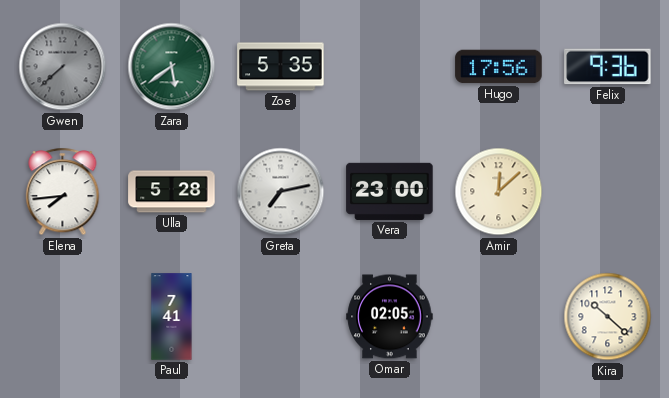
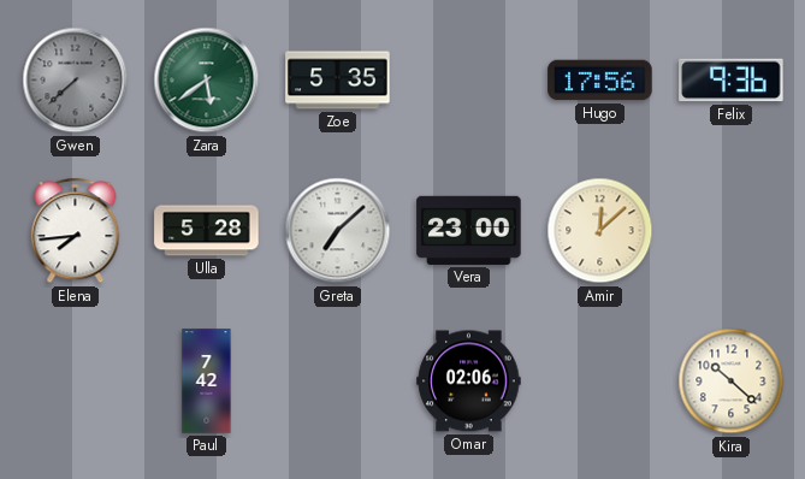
Greta: 7:13 -> 7:08 (338, 231)
Paul: 7:41 -> 7:42 (207, 382)
Omar: 02:05 -> 02:06 (469, 382)
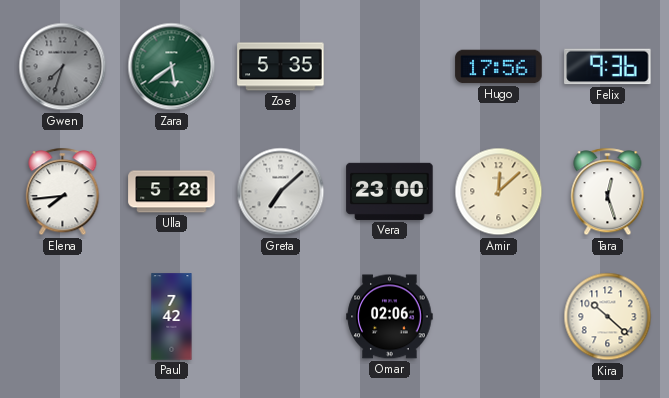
Gwen: 7:38 -> 7:33 (63, 67)
Tara: none -> 12:27 (608, 192)
